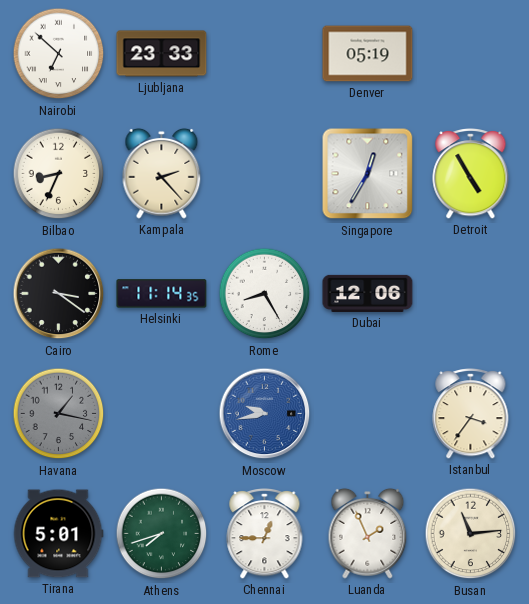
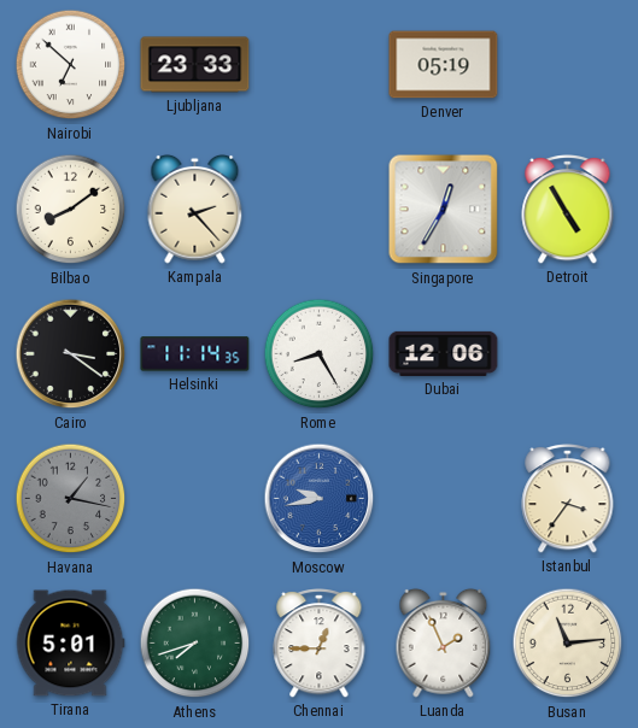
Bilbao: 8:34 -> 8:09 (71, 210)
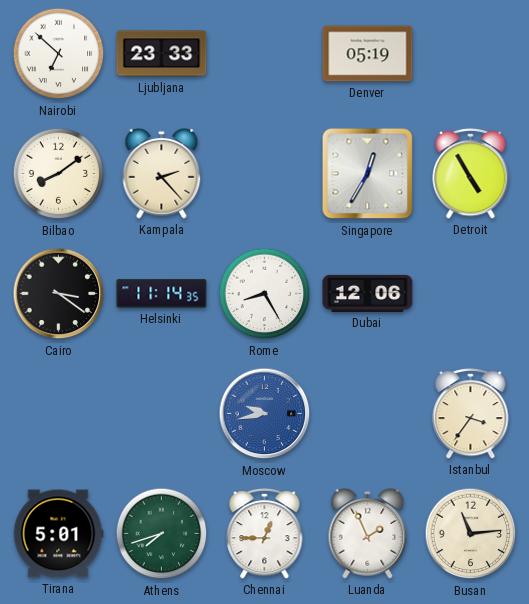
Havana: 1:17 -> none (71, 499)
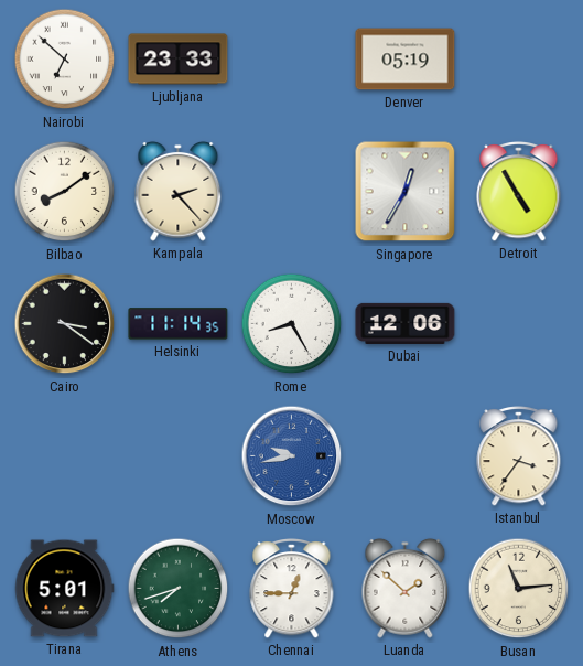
Luanda: 1:56 -> 1:52 (406, 588)
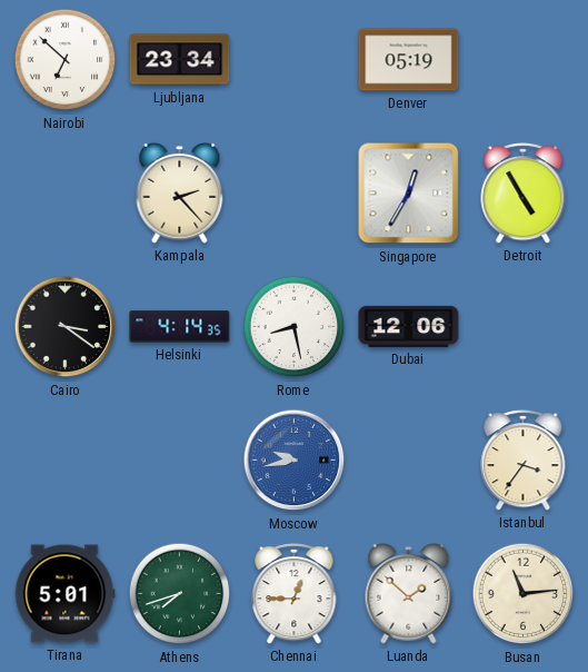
Ljubljana: 23:33 -> 23:34 (180, 60)
Bilbao: 8:09 -> none (65, 192)
Helsinki: 11:14 -> 4:14 (180, 327)
Rome: 8:25 -> 8:28 (295, 327)
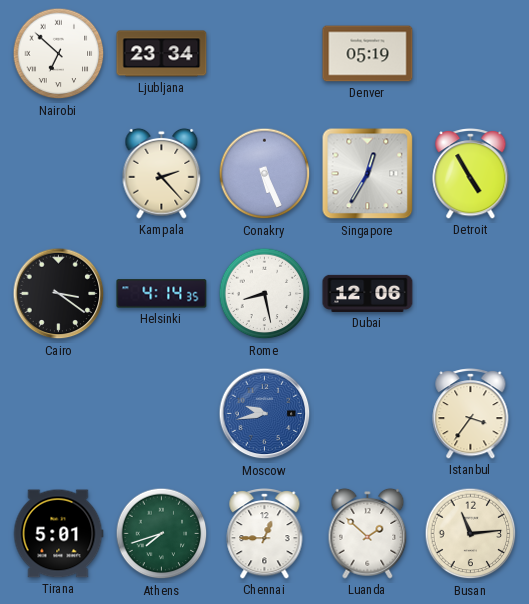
Conakry: none -> 5:26 (265, 174)
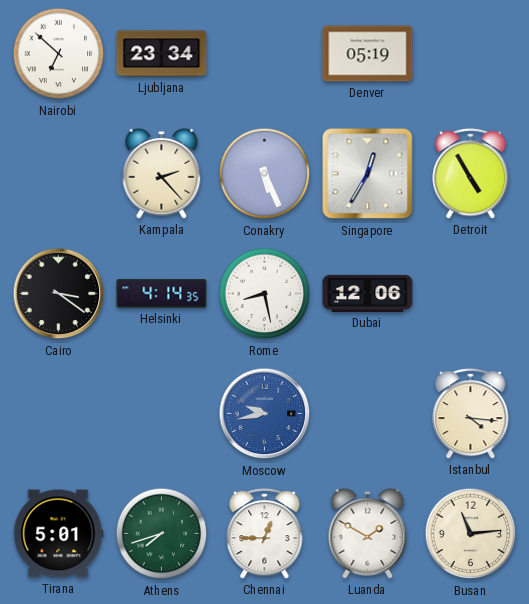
Istanbul: 3:36 -> 4:16 (471, 414)
Luanda: 1:52 -> 1:50 (368, 533)
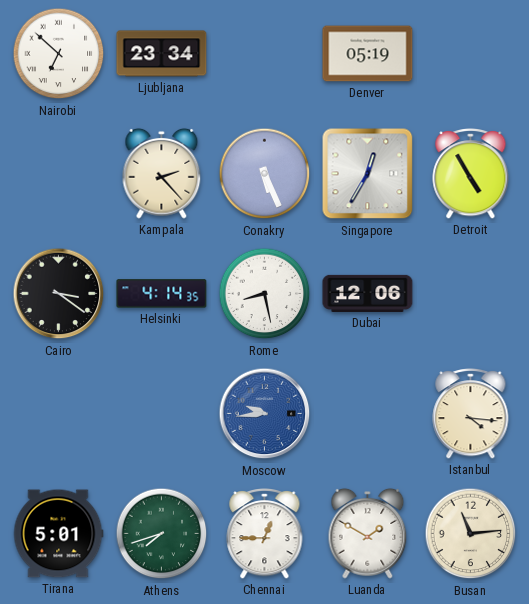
Moscow: 9:43 -> 9:44 (265, 414)
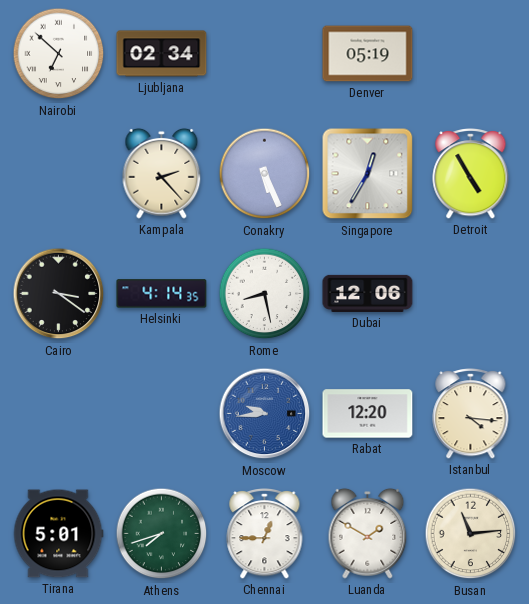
Ljubljana: 23:34 -> 02:34 (162, 54)
Rabat: none -> 12:20 (368, 414)
